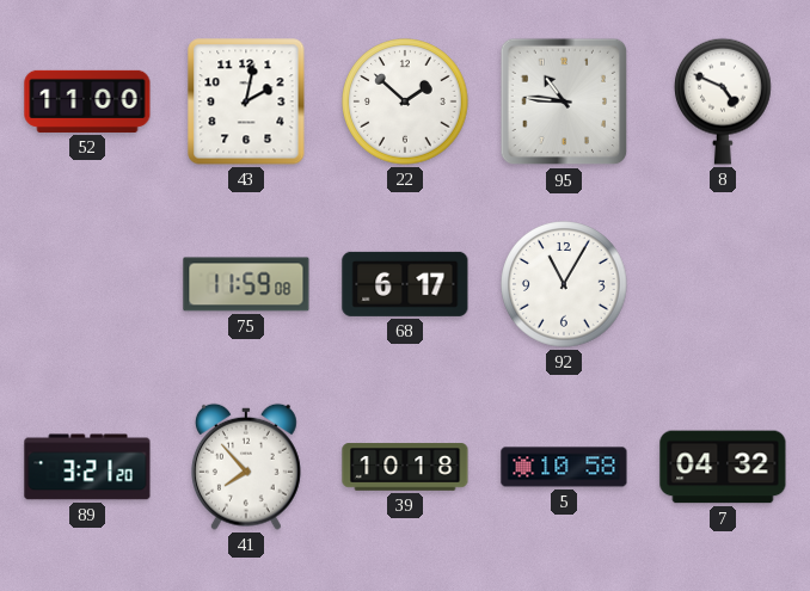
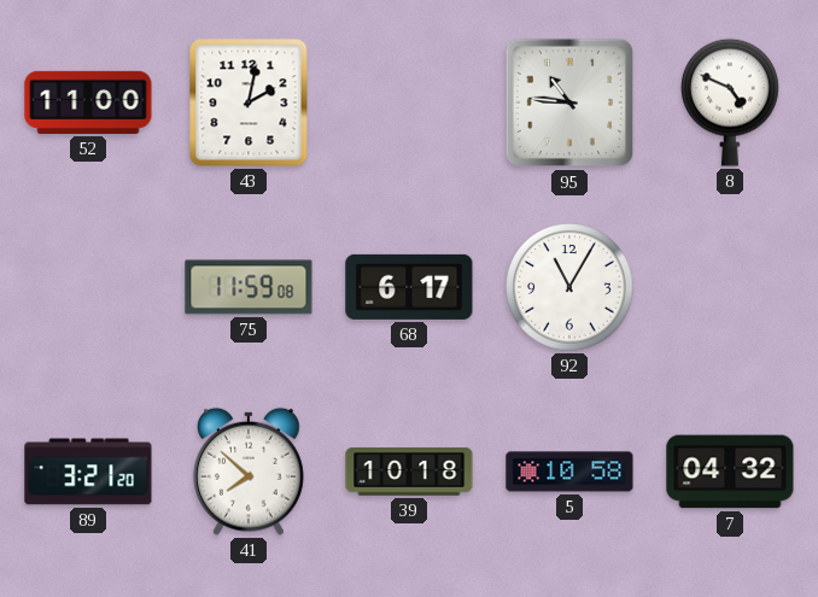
22: 1:52 -> none (405, 101)
41: 7:53 -> 7:52 (249, 472)
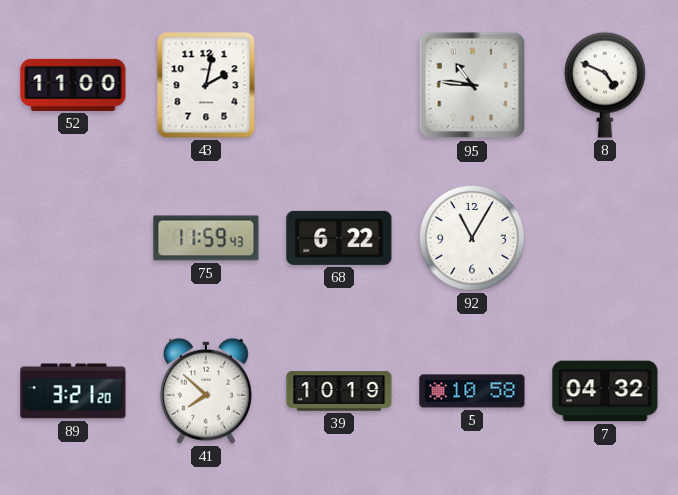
75: 11:59:08 -> 11:59:43 (206, 238)
68: 6:17 -> 6:22 (339, 238)
39: 10:18 -> 10:19 (339, 391)
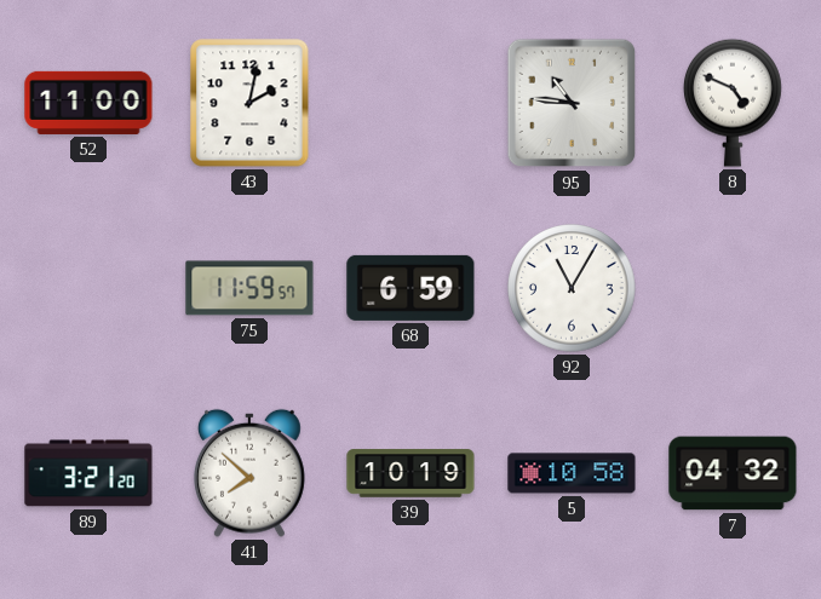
75: 11:59:43 -> 11:59:57 (249, 288)
68: 6:22 -> 6:59 (410, 288)
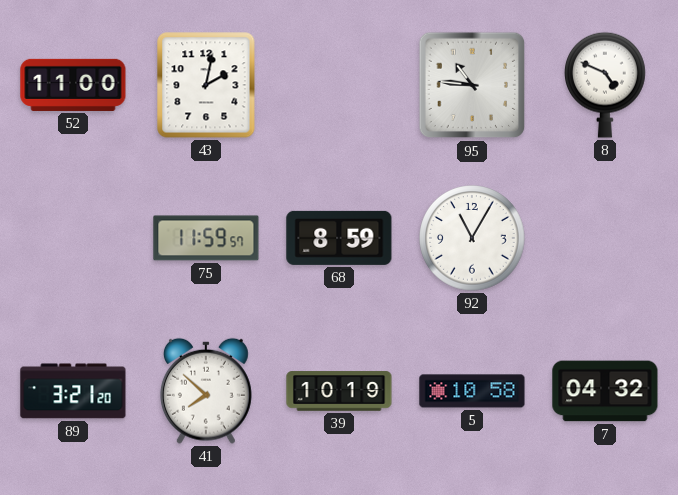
68: 6:59 -> 8:59 (339, 238)
